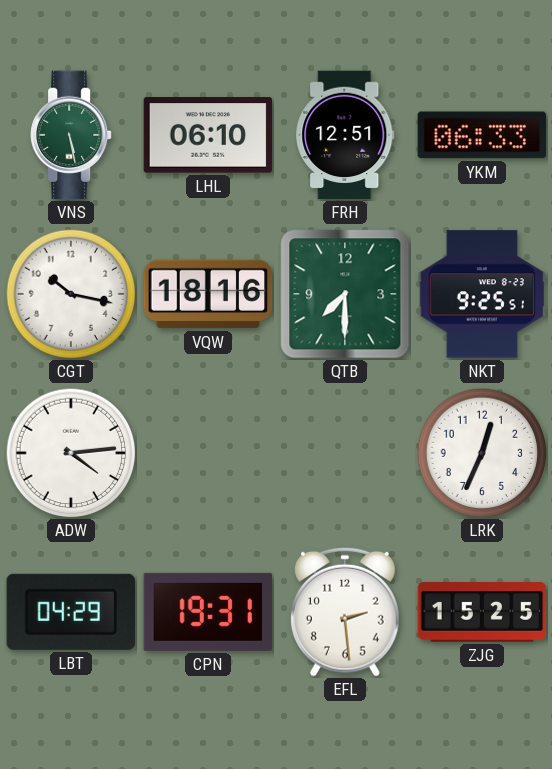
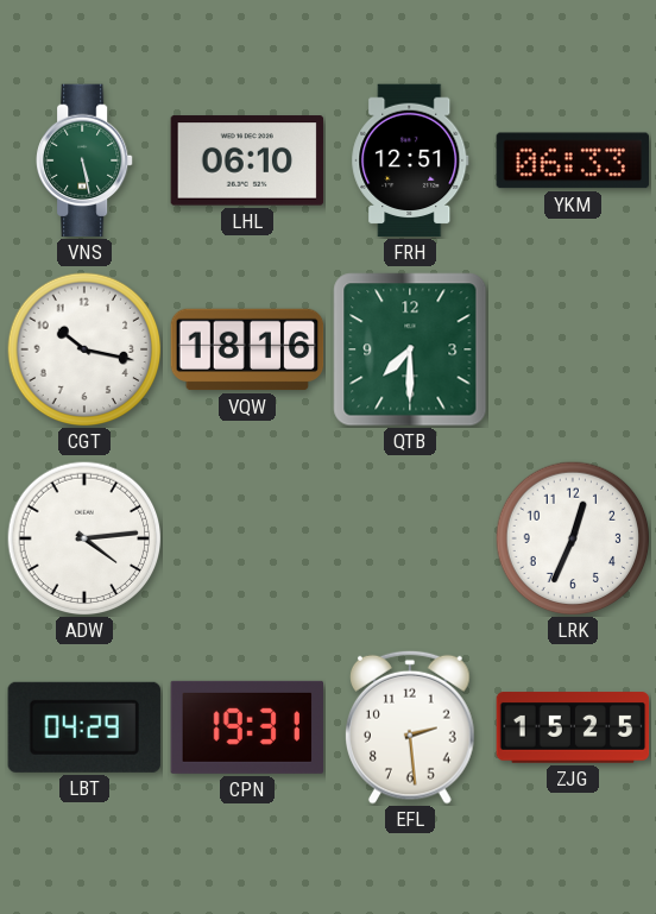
NKT: 9:25 -> none (482, 294)
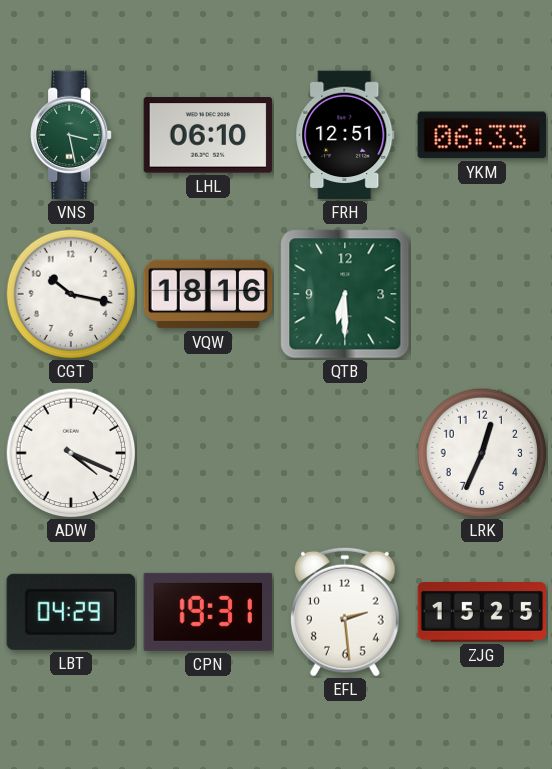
VNS: 5:28 -> 3:28 (72, 135)
QTB: 7:30 -> 6:30 (345, 294)
ADW: 4:14 -> 4:19 (71, 453)
